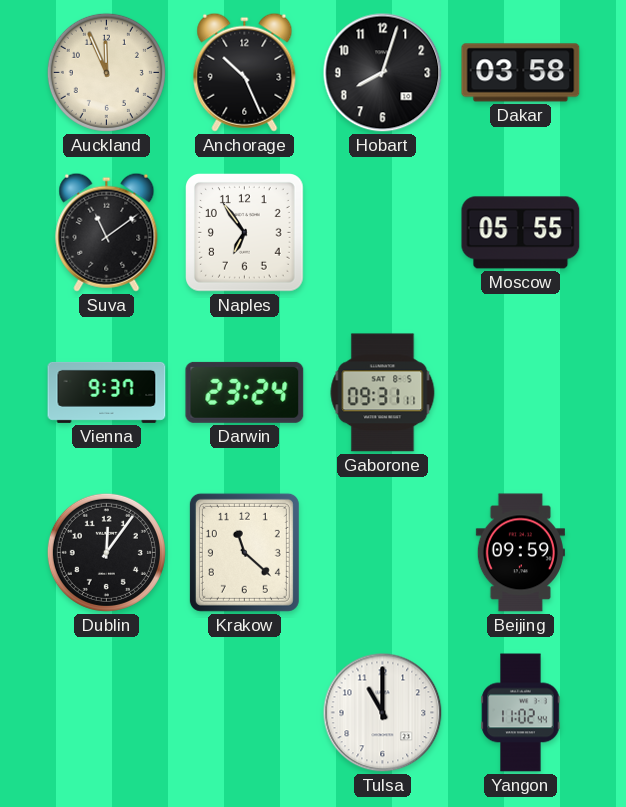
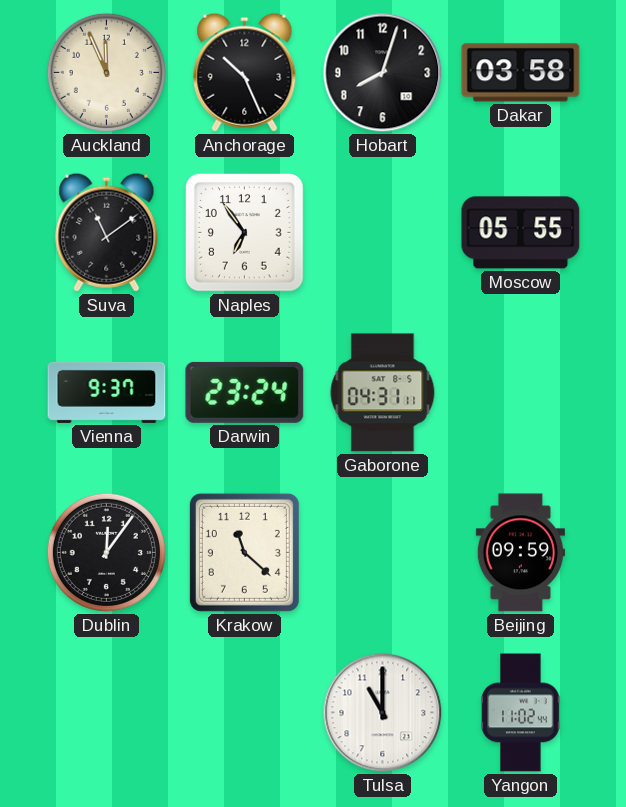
Gaborone: 09:31 -> 04:31 (383, 393)
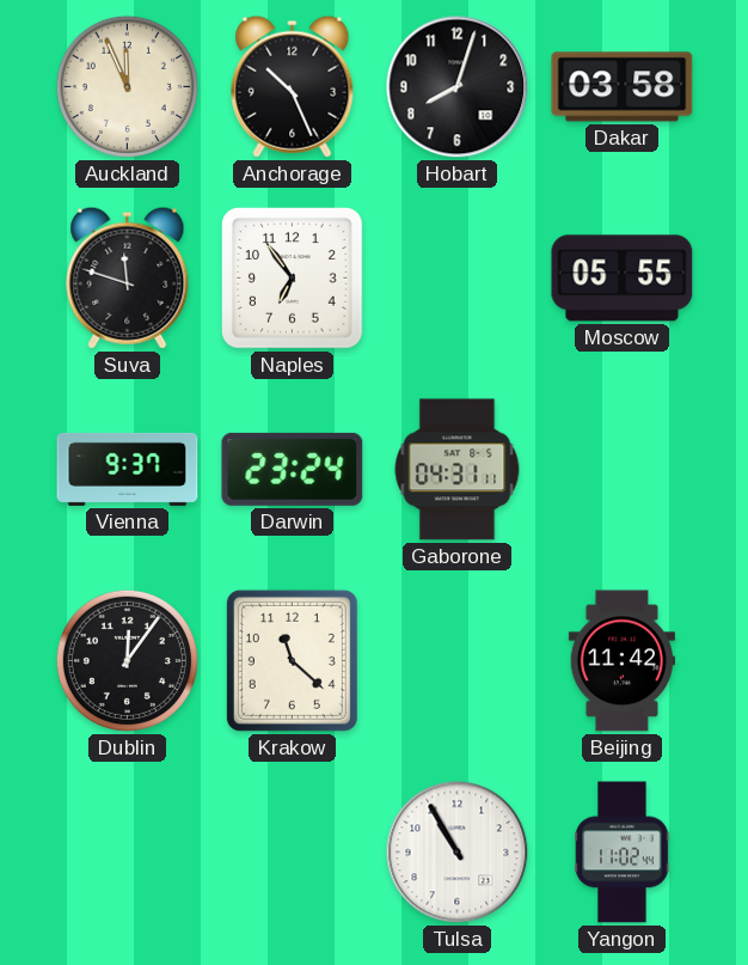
Suva: 11:09 -> 11:48 (128, 277)
Beijing: 09:59 -> 11:42 (621, 661)
Tulsa: 11:00 -> 10:55 (458, 853)
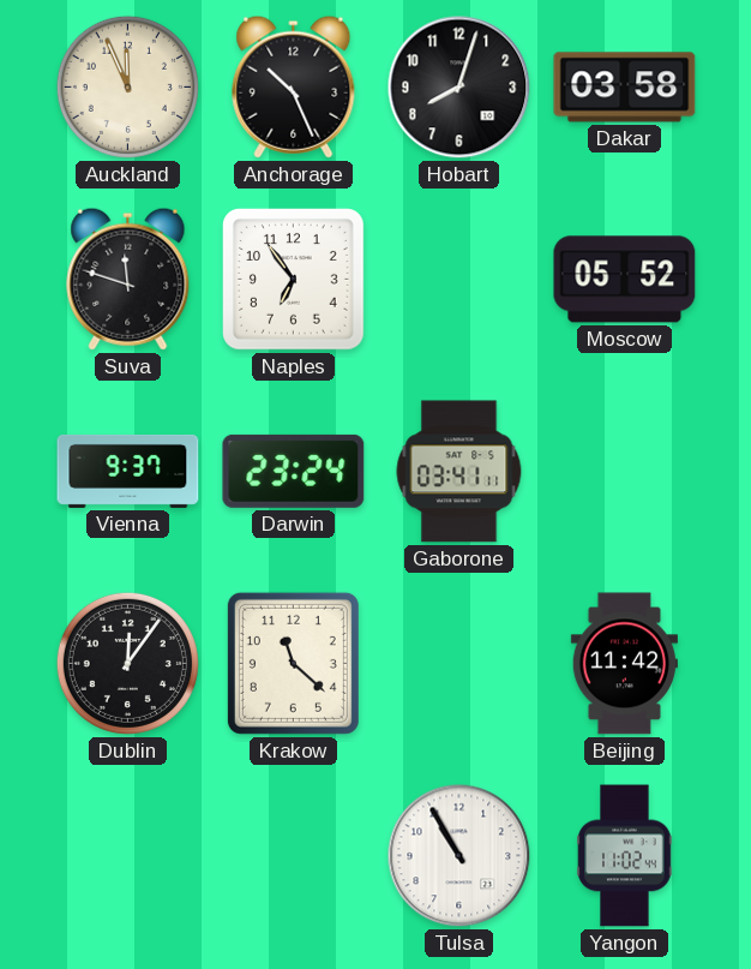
Moscow: 05:55 -> 05:52 (625, 280)
Gaborone: 04:31 -> 03:41 (459, 472)
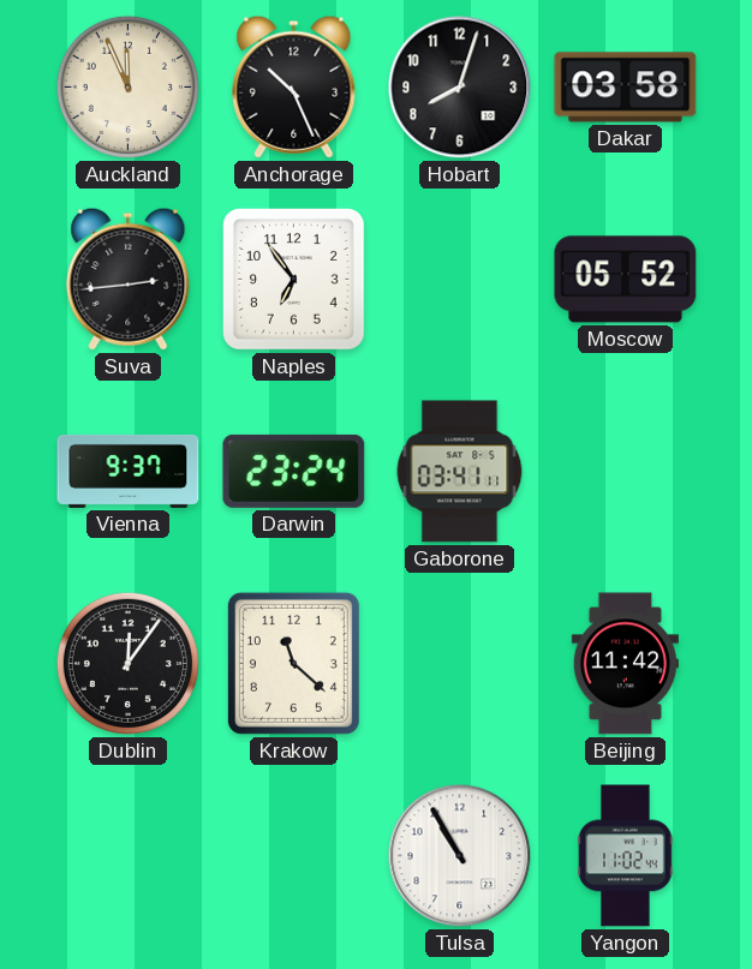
Suva: 11:48 -> 2:44 (129, 279)
